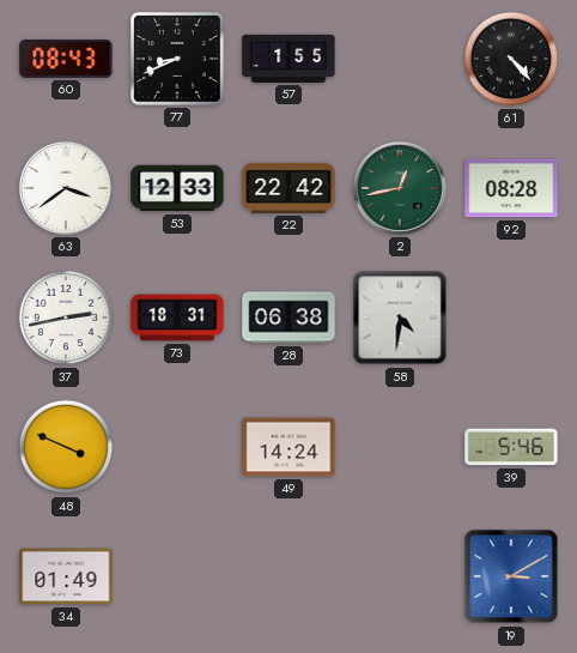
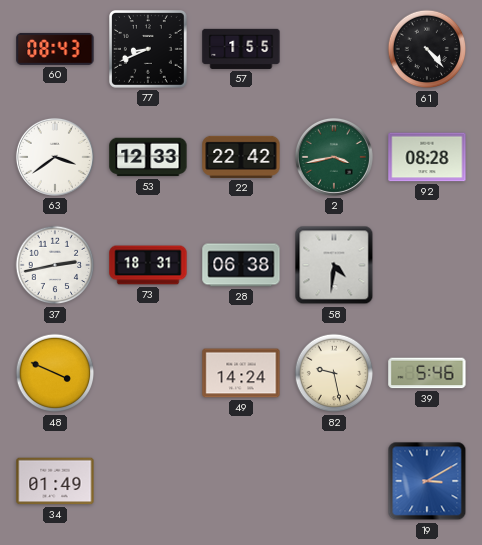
2: 12:43 -> 3:43 (334, 157)
82: none -> 9:28 (334, 373)
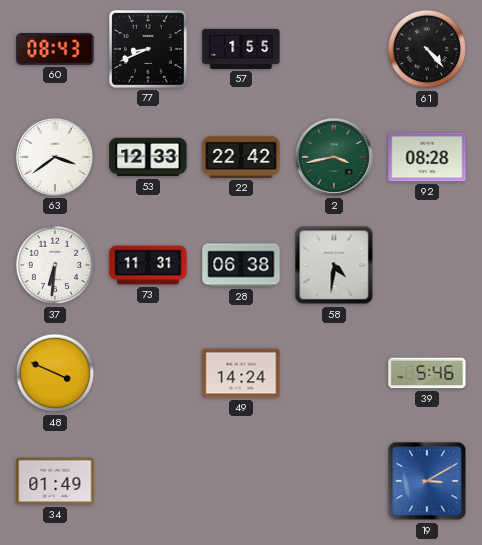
37: 2:43 -> 6:31 (55, 265)
73: 18:31 -> 11:31 (148, 265)
82: 9:28 -> none (334, 373)
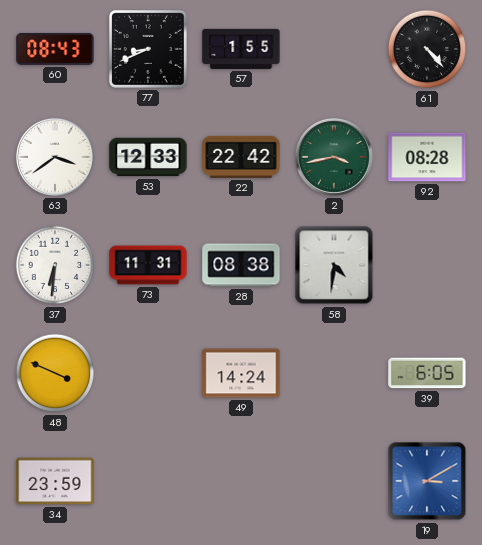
28: 06:38 -> 08:38 (241, 265)
39: 5:46 -> 6:05 (427, 373)
34: 01:49 -> 23:59 (55, 481)
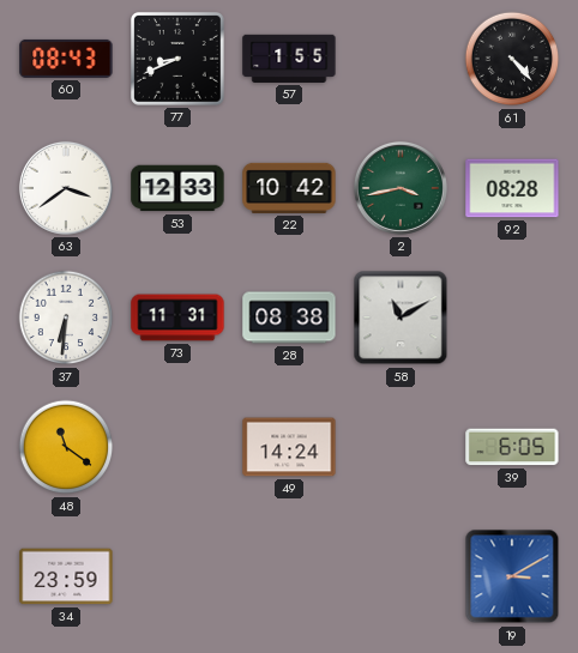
22: 22:42 -> 10:42 (289, 188)
58: 4:31 -> 11:10 (401, 318)
48: 3:49 -> 11:21 (66, 447)
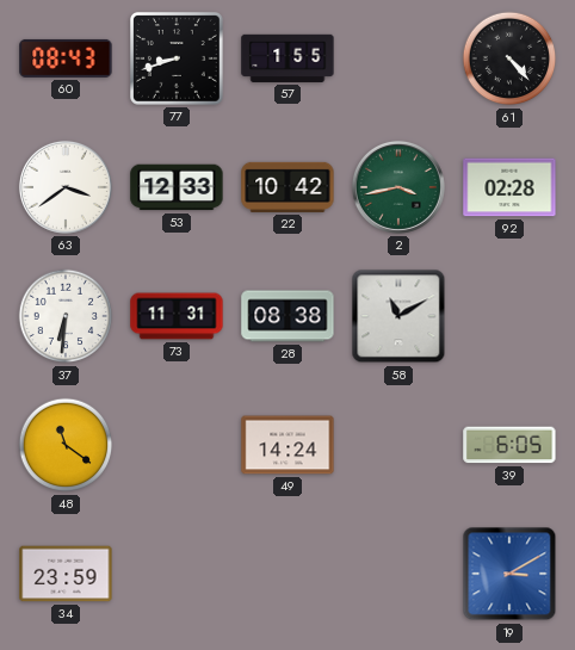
77: 8:41 -> 8:42 (178, 60)
92: 08:28 -> 02:28 (509, 187)
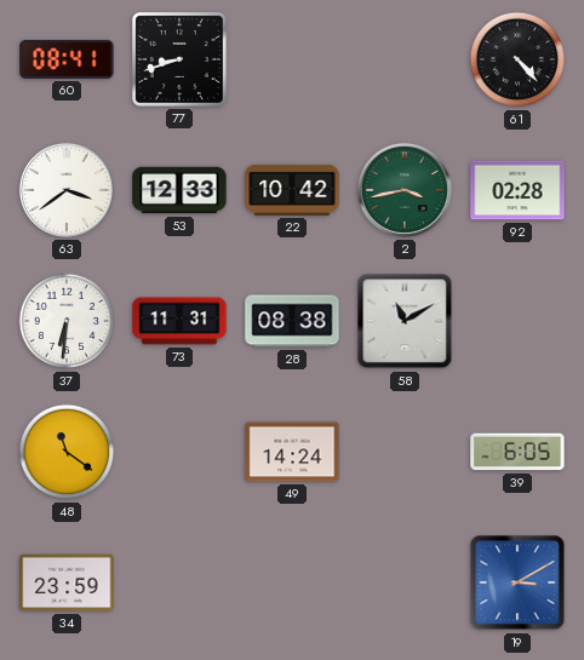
60: 08:43 -> 08:41 (67, 59)
57: 1:55 -> none (287, 58)
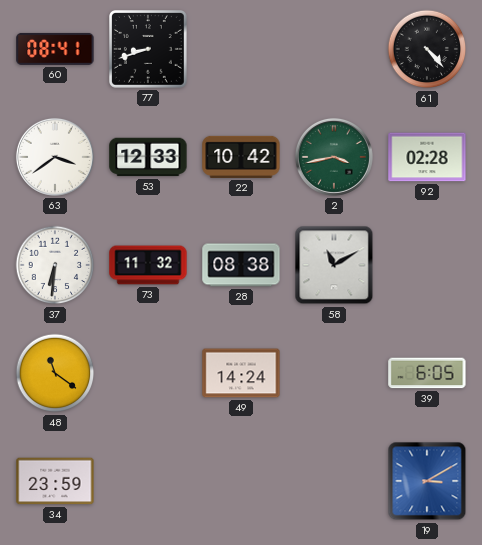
73: 11:31 -> 11:32 (148, 265)
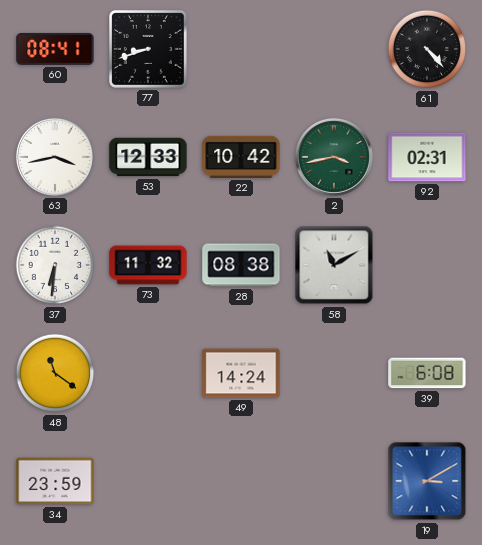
63: 3:39 -> 3:43 (55, 157)
92: 02:28 -> 02:31 (427, 157)
39: 6:05 -> 6:08 (427, 373)
